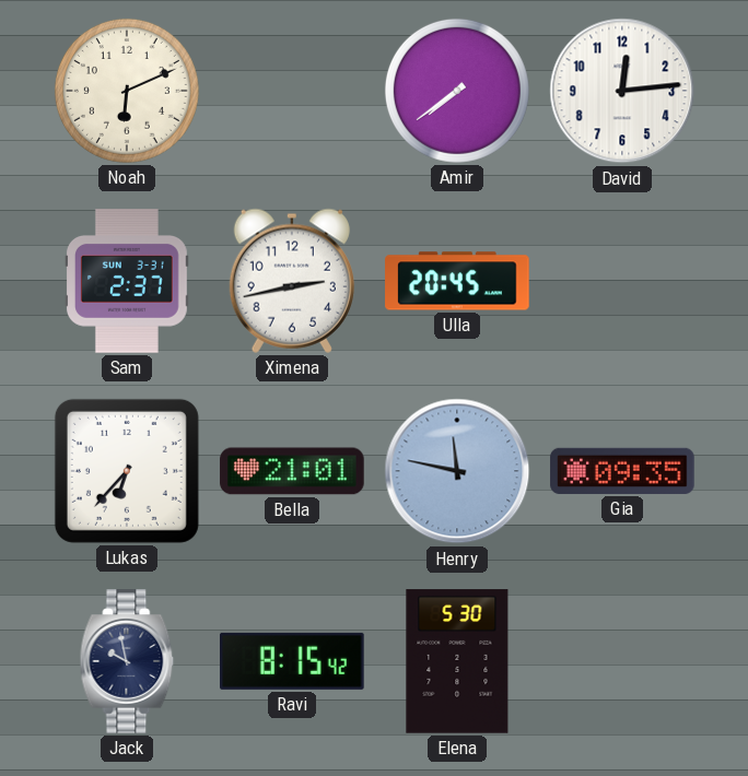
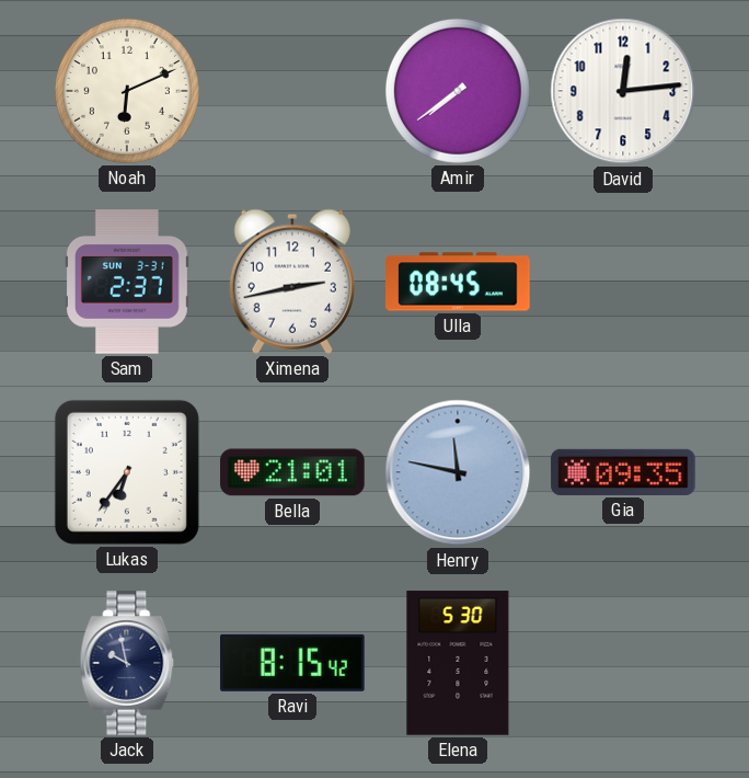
Ulla: 20:45 -> 08:45 (458, 282)
Lukas: 6:37 -> 6:36 (127, 472)
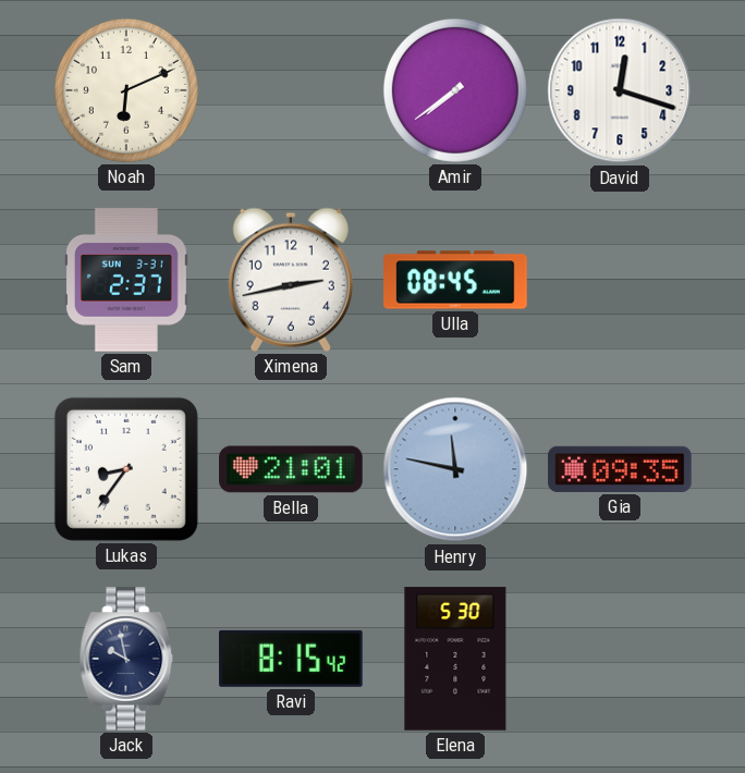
David: 12:14 -> 12:18 (620, 90)
Lukas: 6:36 -> 8:36 (126, 469)
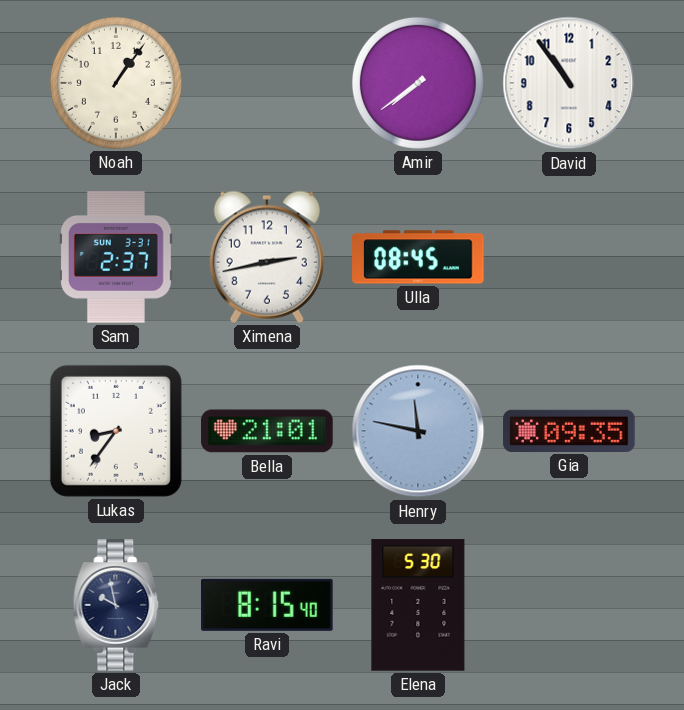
Noah: 6:11 -> 1:06 (116, 83)
David: 12:18 -> 10:54 (569, 83)
Ravi: 8:15:42 -> 8:15:40 (267, 605)
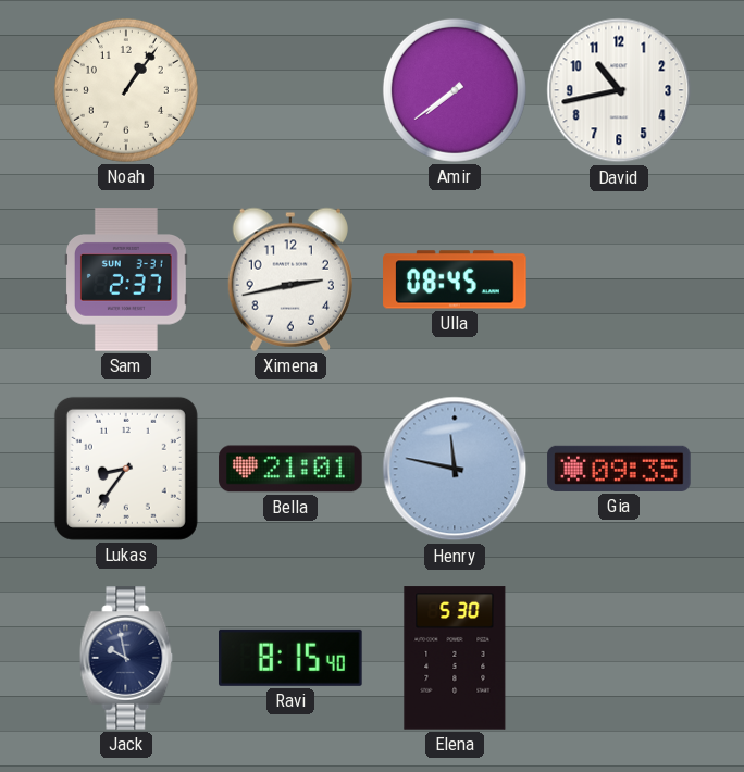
David: 10:54 -> 10:43 (619, 90)
